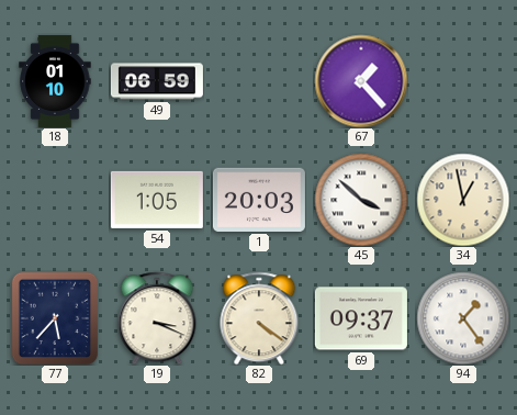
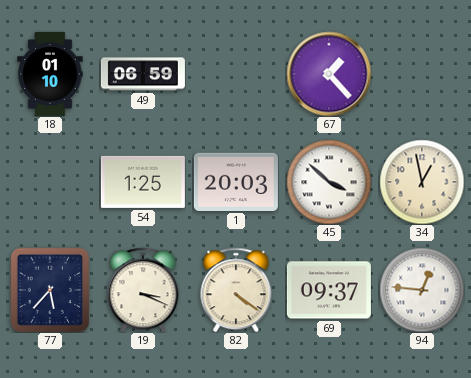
54: 1:05 -> 1:25 (143, 182)
94: 1:24 -> 12:46 (422, 290)
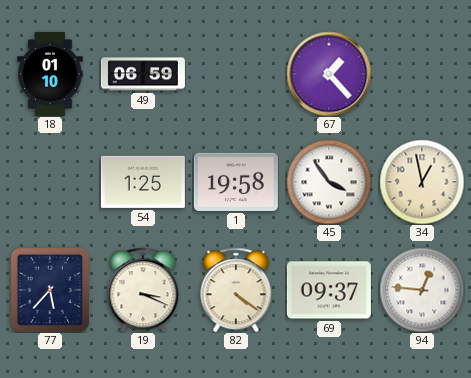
1: 20:03 -> 19:58 (236, 182)
45: 3:52 -> 3:54 (329, 182)
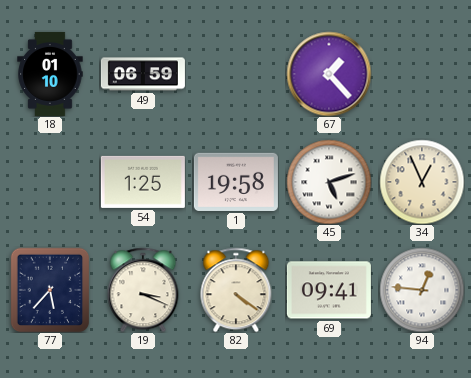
45: 3:54 -> 5:12 (329, 182)
34: 12:58 -> 12:56 (422, 182)
69: 09:37 -> 09:41 (329, 290)
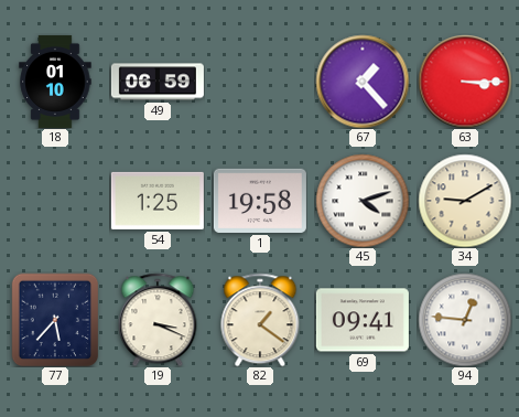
63: none -> 3:15 (465, 82)
45: 5:12 -> 4:12 (363, 201)
34: 12:56 -> 9:10 (465, 201)
82: 4:21 -> 1:21 (260, 320)
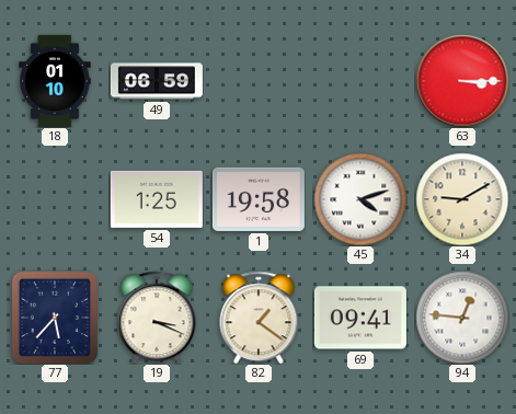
67: 1:23 -> none (363, 82)
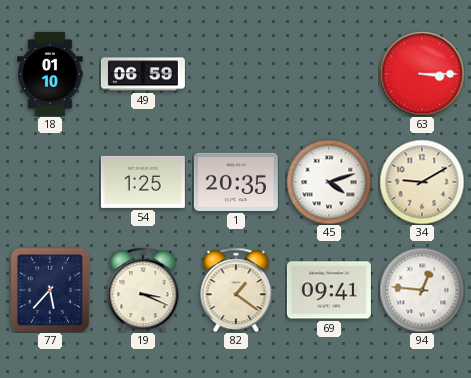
1: 19:58 -> 20:35 (236, 182)
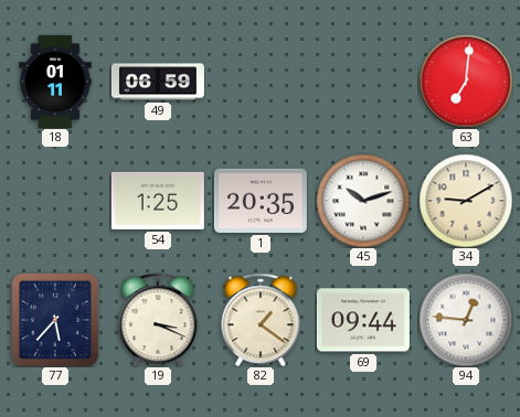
18: 01:10 -> 01:11 (55, 82)
63: 3:15 -> 7:01 (466, 82)
45: 4:12 -> 10:12 (363, 201)
69: 09:41 -> 09:44 (363, 320)
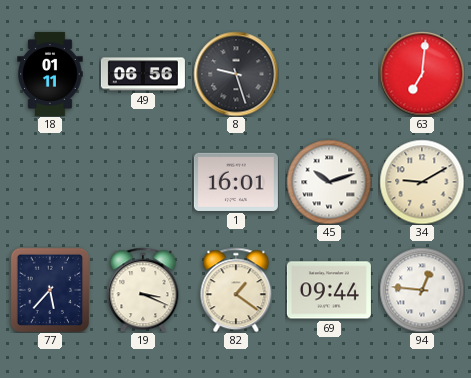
49: 06:59 -> 06:56 (143, 74)
8: none -> 9:27 (236, 74)
54: 1:25 -> none (158, 201)
1: 20:35 -> 16:01 (236, 182)
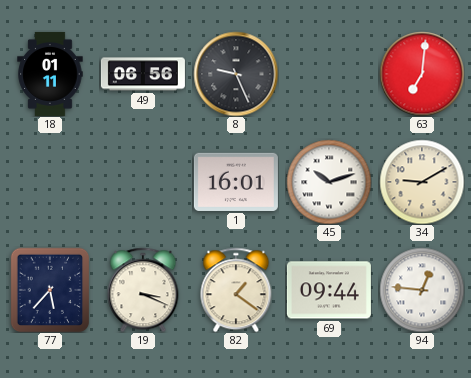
8: 9:27 -> 9:26 (236, 74)
